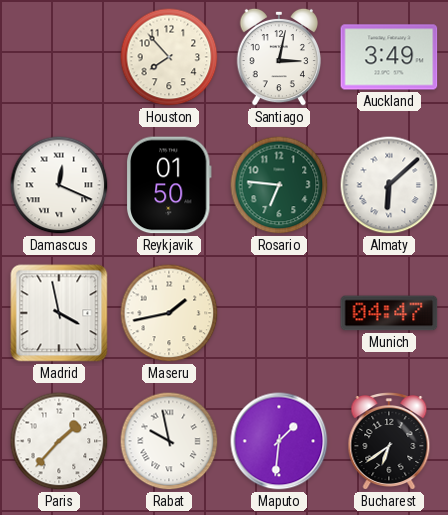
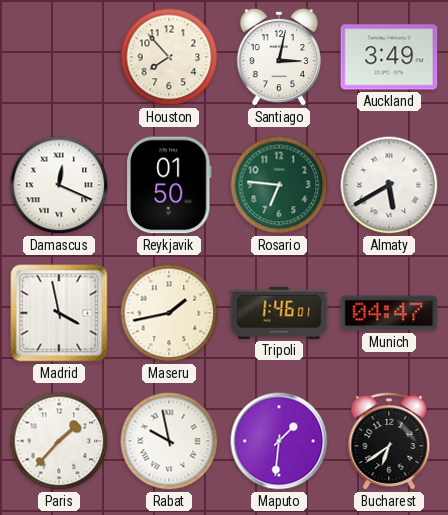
Almaty: 6:08 -> 5:40 (389, 185)
Tripoli: none -> 1:46 (279, 313)
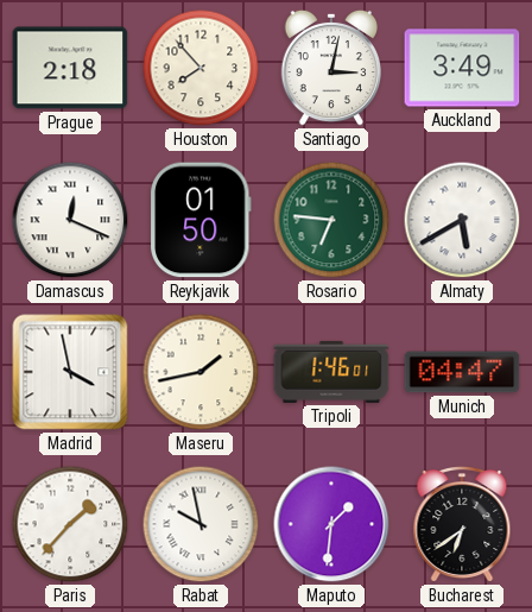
Prague: none -> 2:18 (70, 68)
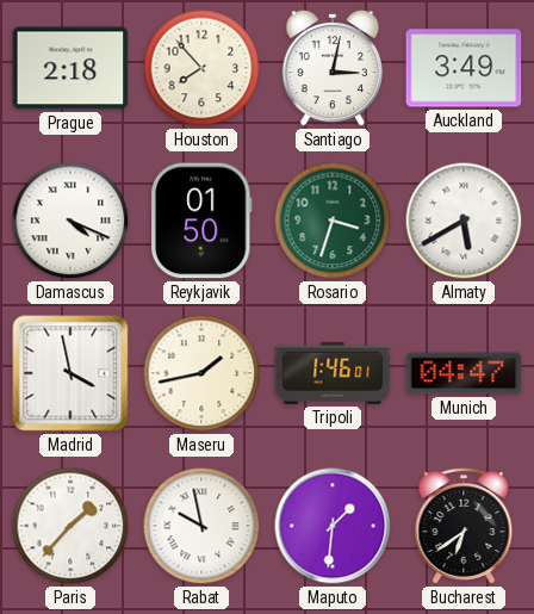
Damascus: 12:19 -> 4:19 (70, 221)
Rosario: 6:46 -> 3:33 (333, 221)
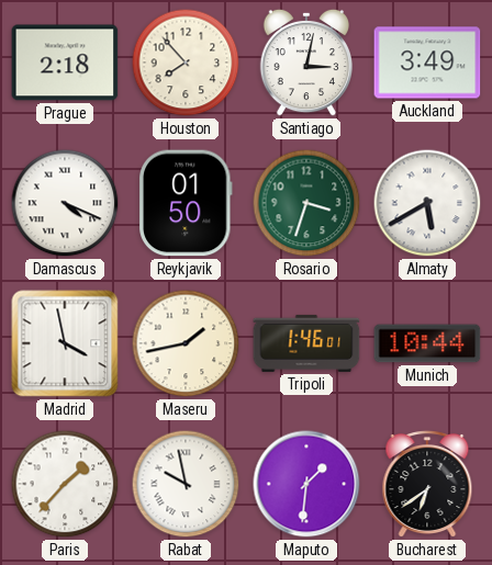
Munich: 04:47 -> 10:44 (427, 343)
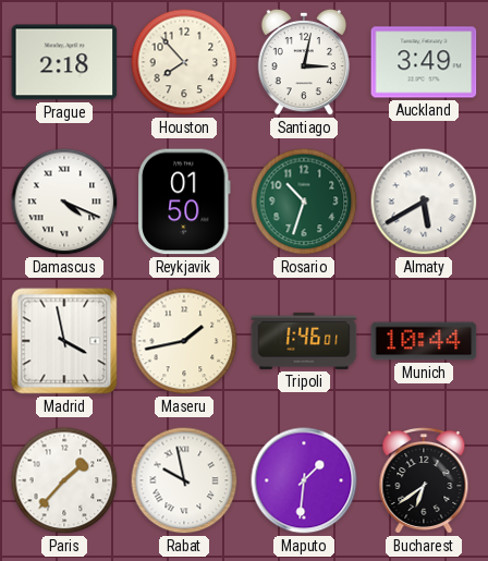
Rosario: 3:33 -> 10:33 (304, 202)
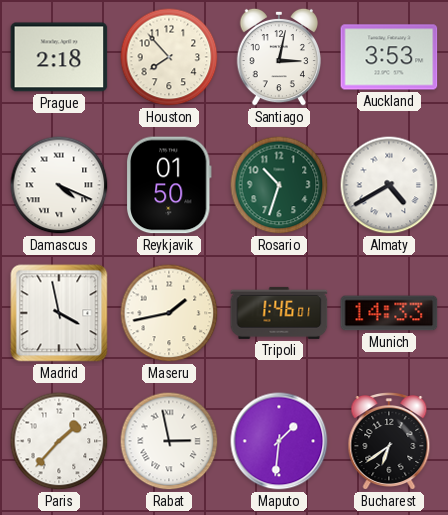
Auckland: 3:49 -> 3:53 (389, 57)
Almaty: 5:40 -> 4:40 (389, 185)
Munich: 10:44 -> 14:33 (389, 313)
Rabat: 9:58 -> 2:58 (169, 441)
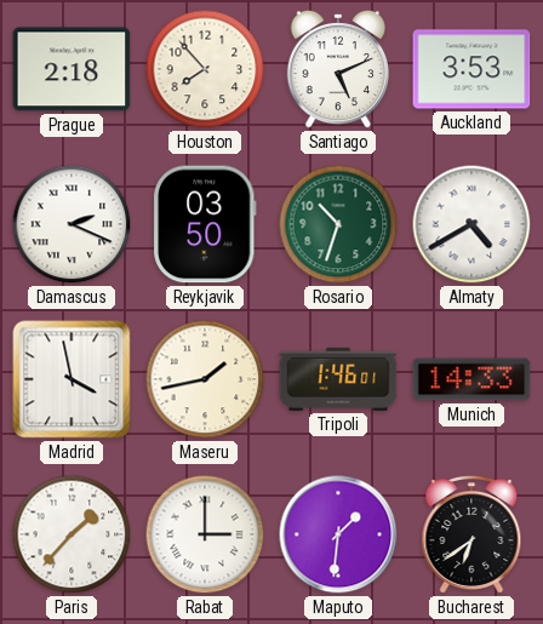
Santiago: 3:02 -> 5:11 (337, 69)
Damascus: 4:19 -> 2:19 (72, 224)
Reykjavik: 01:50 -> 03:50 (205, 224)
Rabat: 2:58 -> 3:00 (205, 534)
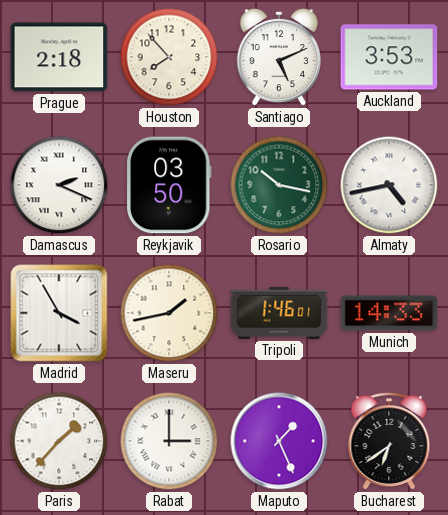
Rosario: 10:33 -> 10:17 (279, 185)
Almaty: 4:40 -> 4:43 (389, 185)
Madrid: 3:58 -> 3:55 (59, 313)
Maputo: 1:31 -> 1:26 (279, 441)
